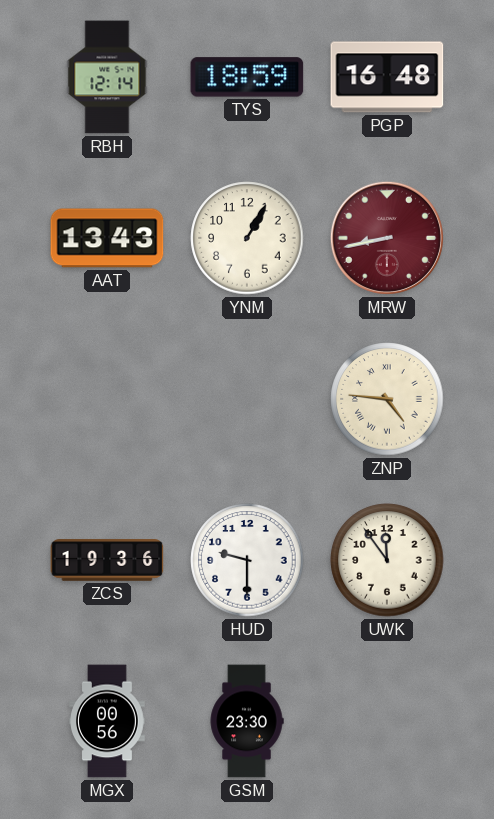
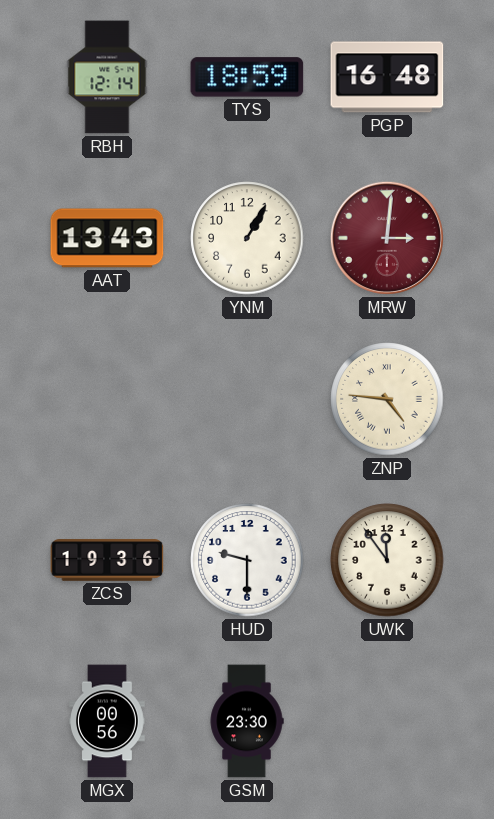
MRW: 8:43 -> 3:01 (387, 238)
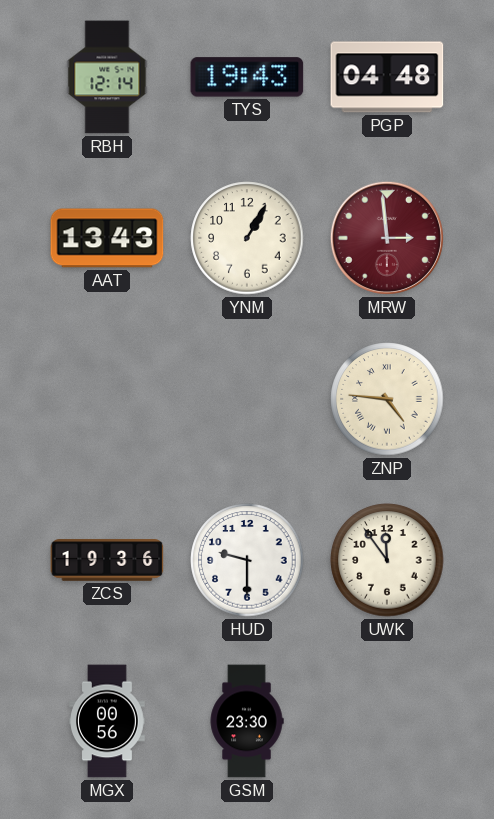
TYS: 18:59 -> 19:43 (247, 77)
PGP: 16:48 -> 04:48 (387, 77)
MRW: 3:01 -> 2:59 (387, 238)
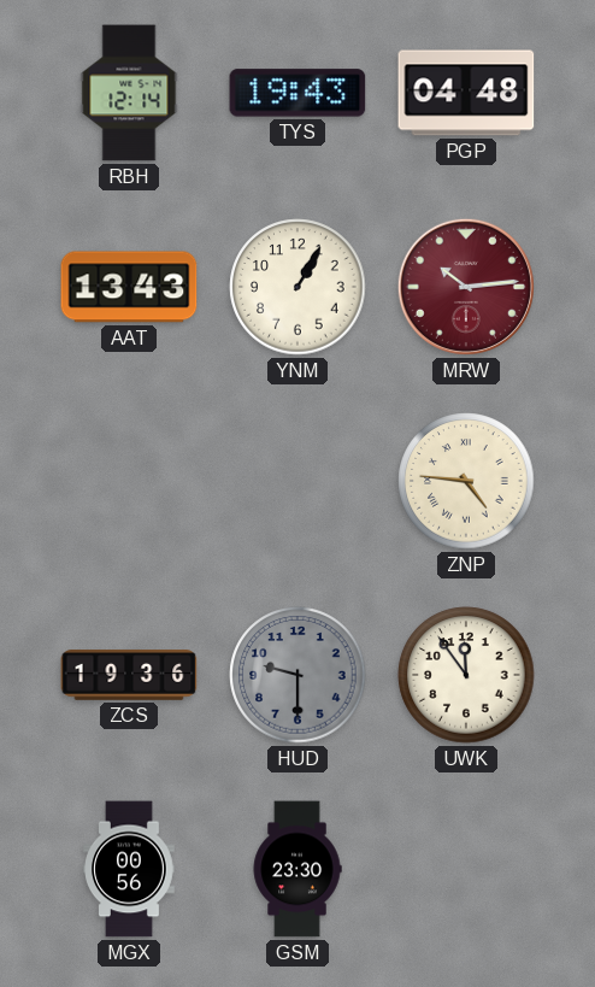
MRW: 2:59 -> 10:14 (466, 287)
HUD dial: white -> grey (297, 675)
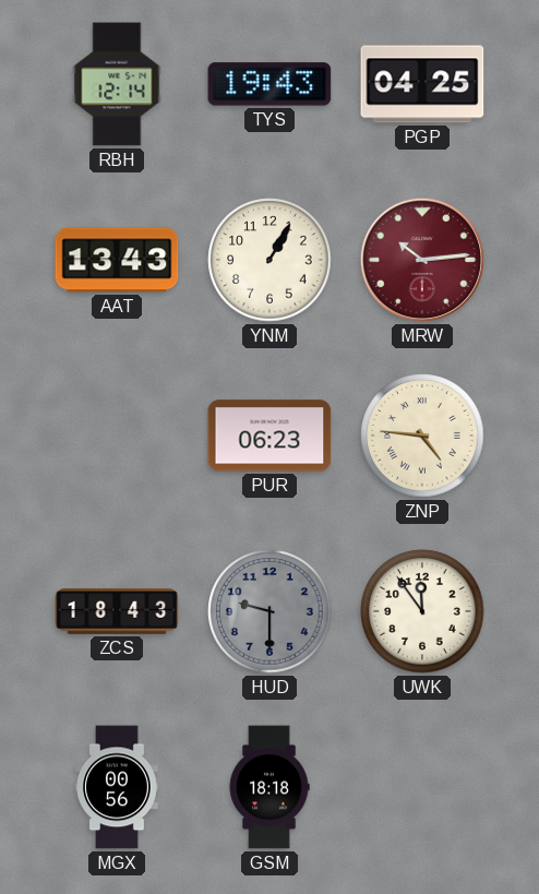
PGP: 04:48 -> 04:25 (422, 84)
PUR: none -> 06:23 (269, 436)
ZCS: 19:36 -> 18:43 (117, 611)
GSM: 23:30 -> 18:18 (269, 787)
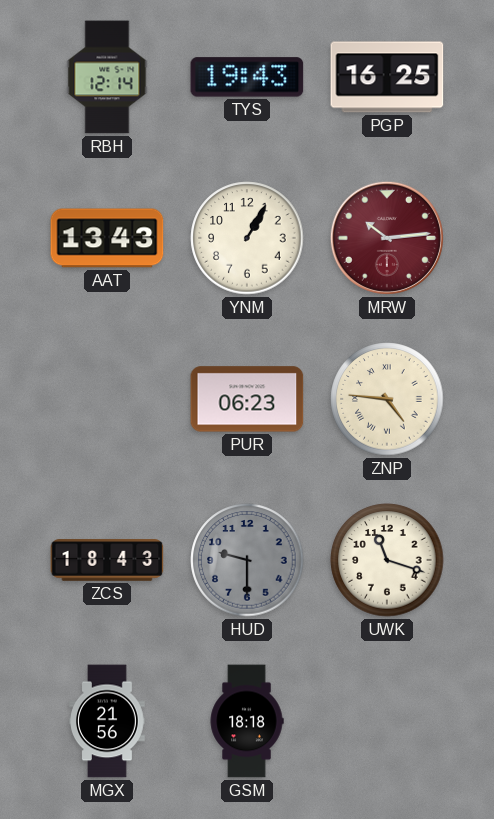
PGP: 04:25 -> 16:25 (387, 77)
UWK: 11:54 -> 11:18 (387, 560)
MGX: 00:56 -> 21:56 (108, 721)
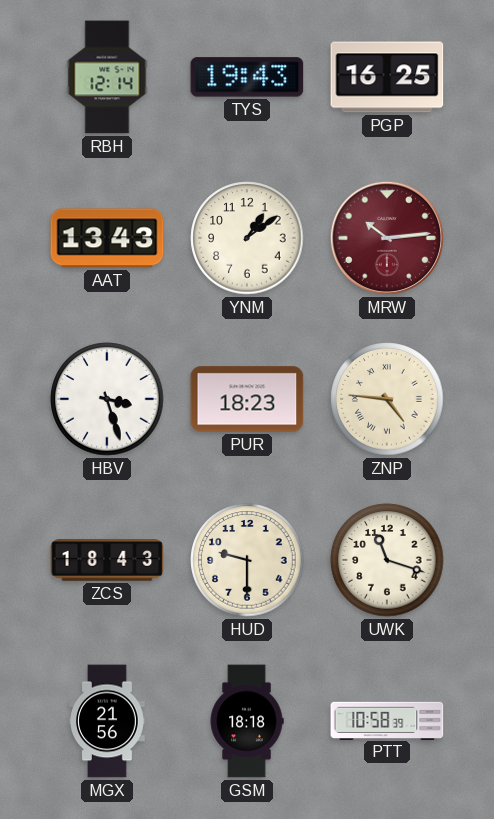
YNM: 1:05 -> 1:09 (247, 238)
HBV: none -> 3:27 (107, 399)
PUR: 06:23 -> 18:23 (247, 399)
HUD dial: grey -> cream (247, 560)
PTT: none -> 10:58 (387, 720)
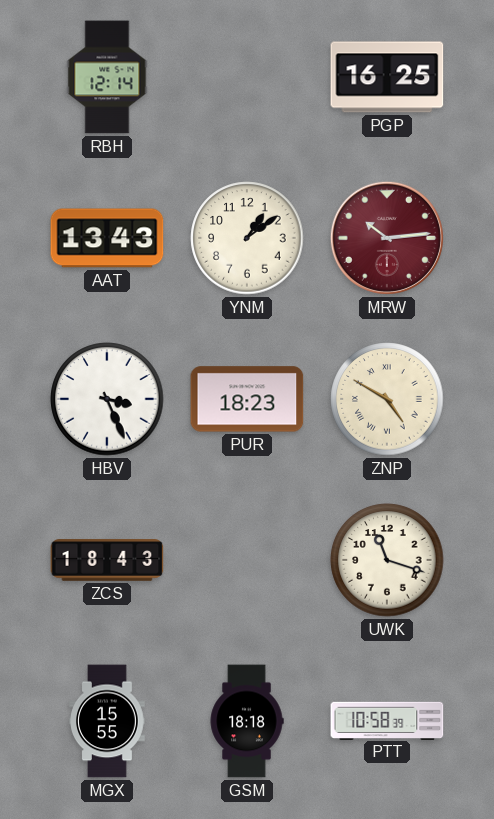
TYS: 19:43 -> none (247, 77)
HBV: 3:27 -> 3:26 (107, 399)
ZNP: 4:46 -> 4:50 (387, 399)
HUD: 9:30 -> none (247, 560)
MGX: 21:56 -> 15:55 (108, 721)
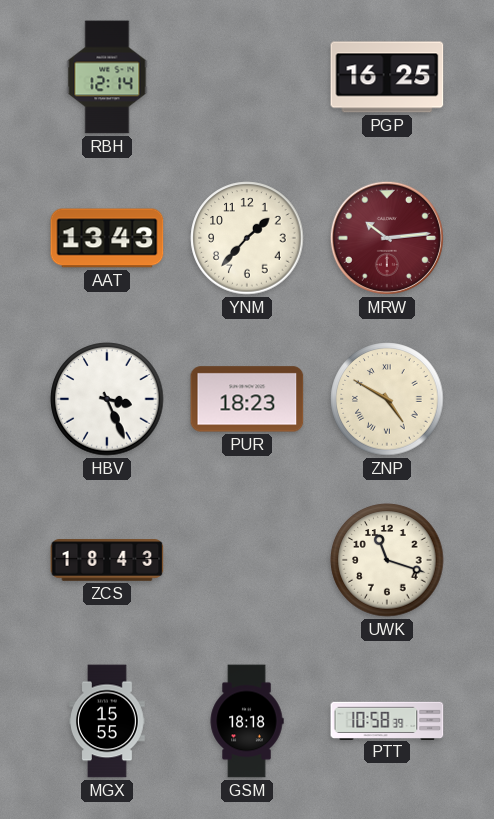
YNM: 1:09 -> 1:37 (247, 238)
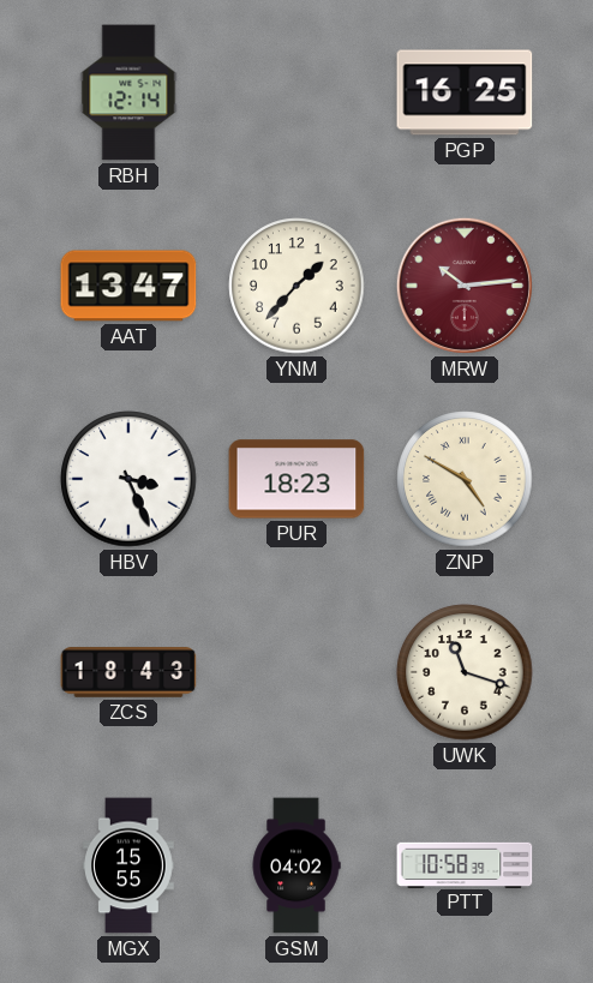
AAT: 13:43 -> 13:47 (128, 286)
GSM: 18:18 -> 04:02 (296, 865)
